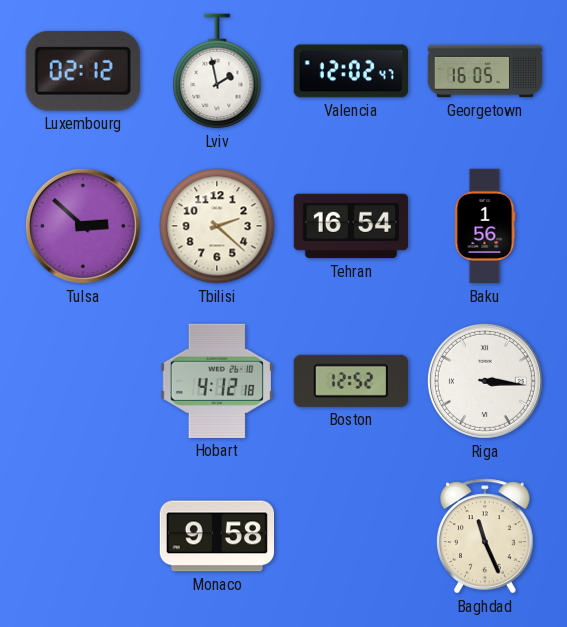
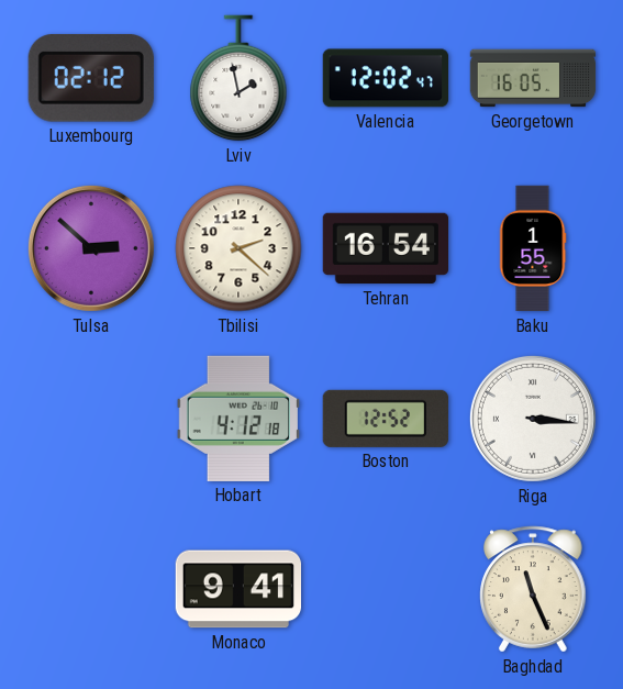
Baku: 1:56 -> 1:55 (533, 248)
Monaco: 9:58 -> 9:41 (237, 589)
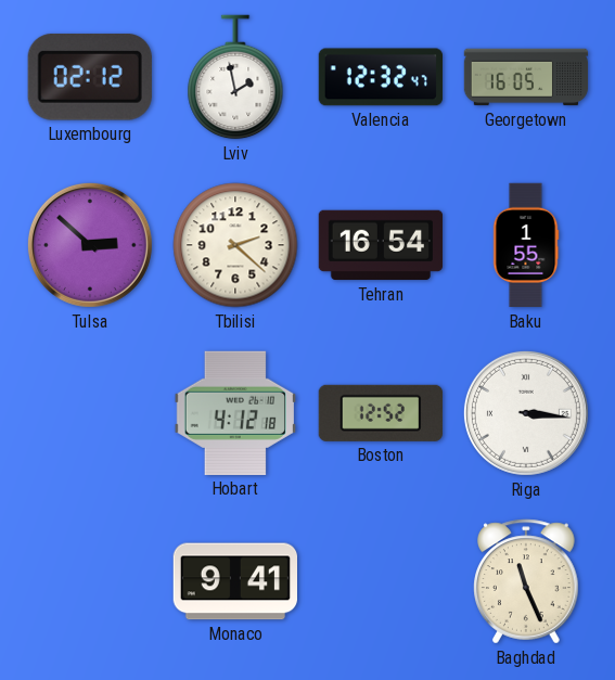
Valencia: 12:02 -> 12:32 (380, 77)
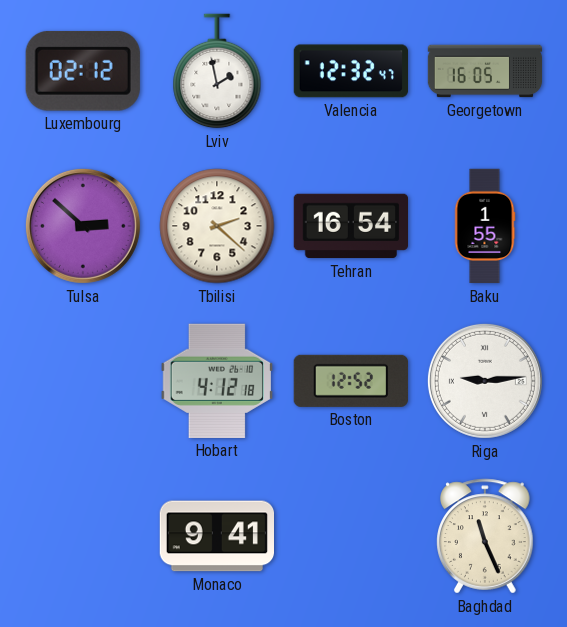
Riga: 3:16 -> 9:14 (485, 381)
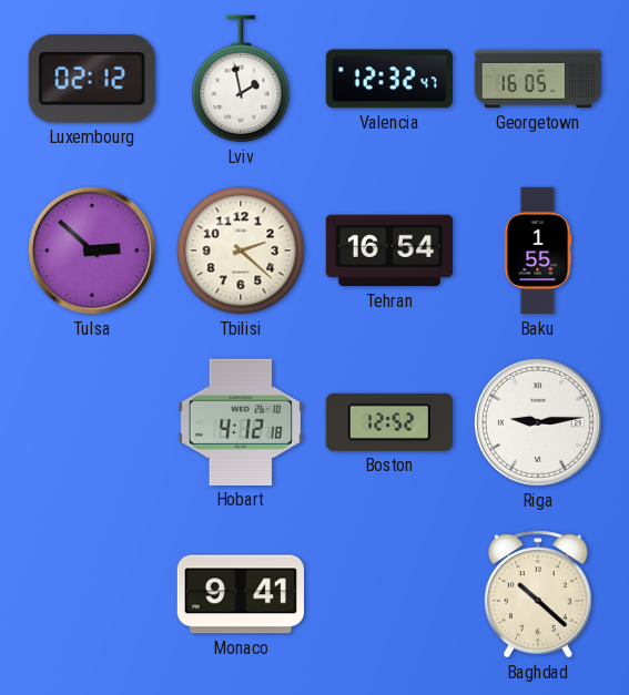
Baghdad: 11:26 -> 10:22 (538, 594)
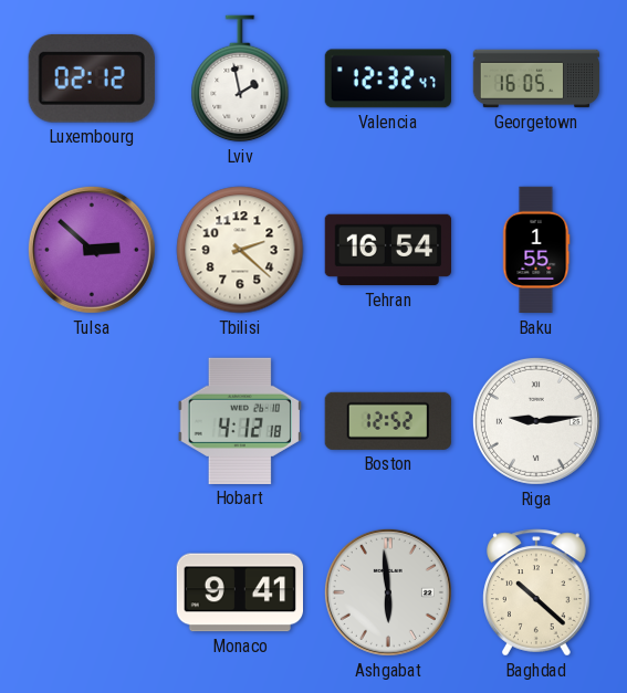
Ashgabat: none -> 5:59 (388, 592)
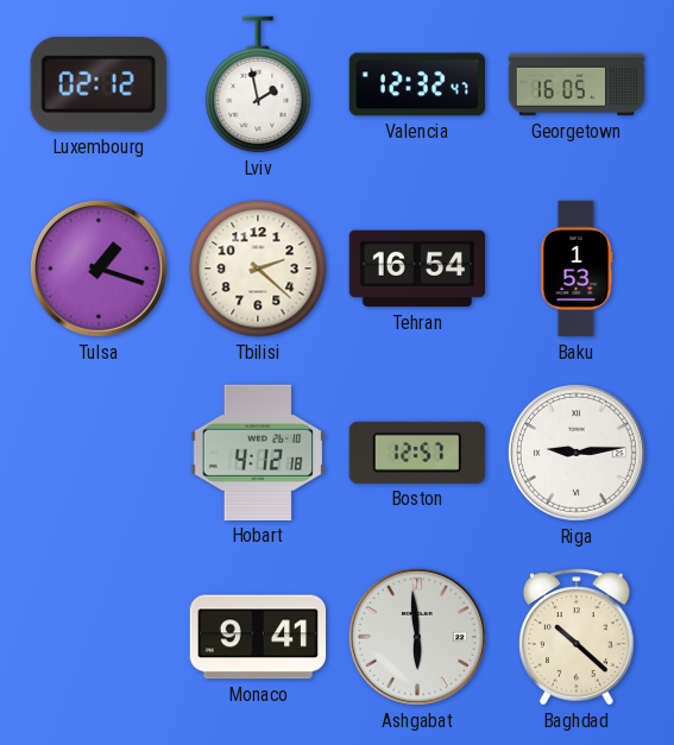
Tulsa: 2:52 -> 1:18 (99, 269)
Baku: 1:55 -> 1:53 (577, 269)
Boston: 12:52 -> 12:57 (417, 453)
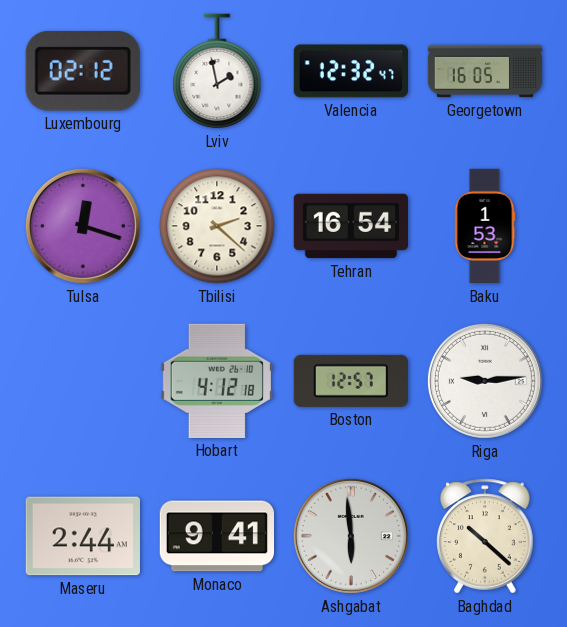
Tulsa: 1:18 -> 12:18 (83, 226)
Maseru: none -> 2:44 (83, 536)
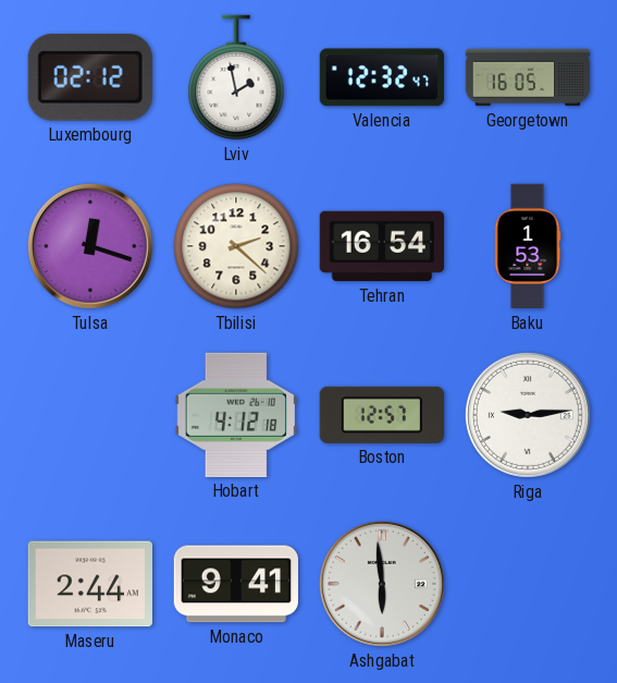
Baghdad: 10:22 -> none (485, 536)
